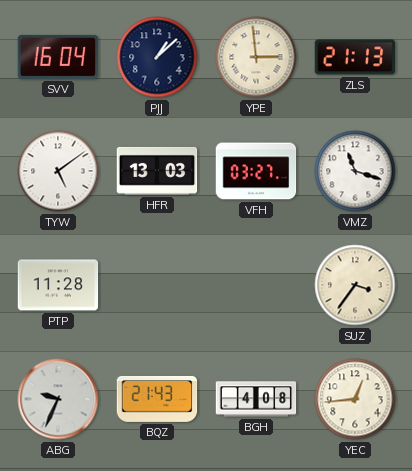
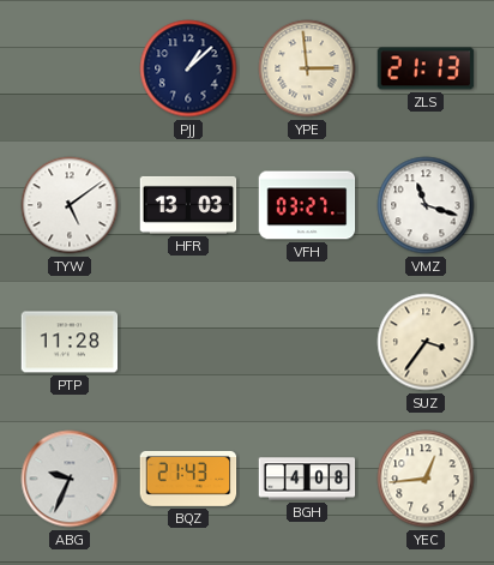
SVV: 16:04 -> none (58, 57)
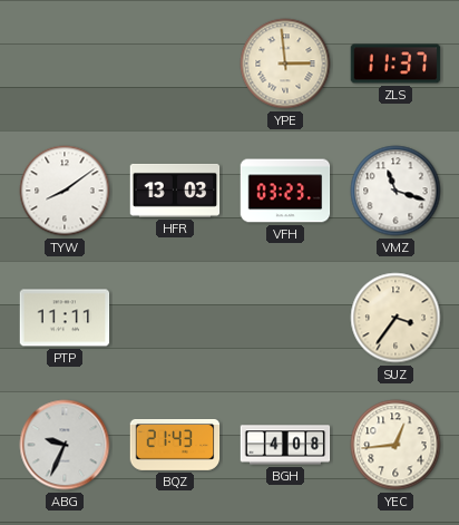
PJJ: 1:08 -> none (188, 68)
ZLS: 21:13 -> 11:37 (395, 64)
TYW: 5:09 -> 8:09 (65, 191)
VFH: 03:27 -> 03:23 (285, 191)
PTP: 11:28 -> 11:11 (65, 318)
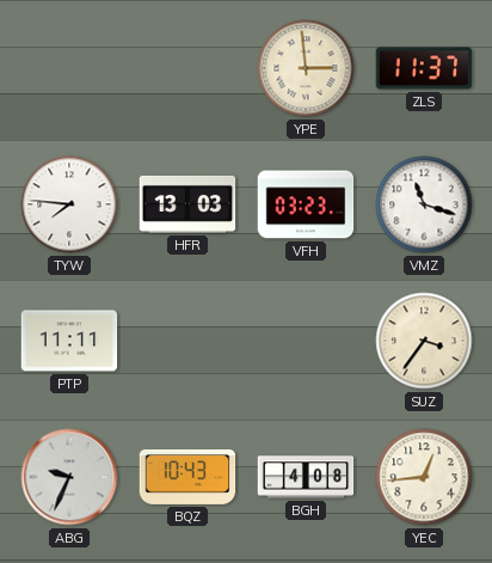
TYW: 8:09 -> 7:46 (69, 204)
BQZ: 21:43 -> 10:43 (187, 477)
